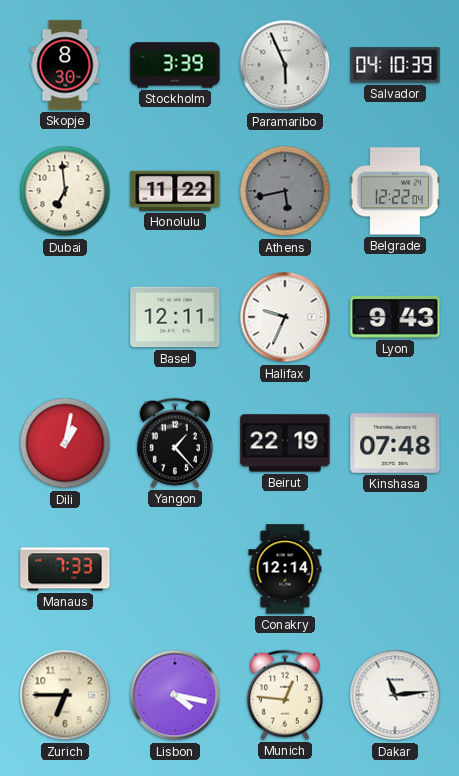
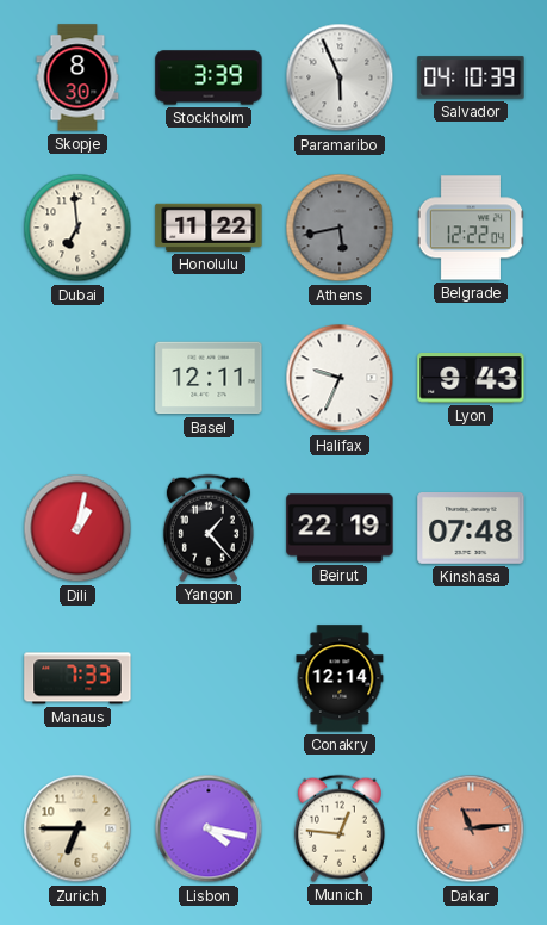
Dakar dial: white -> salmon (471, 828)
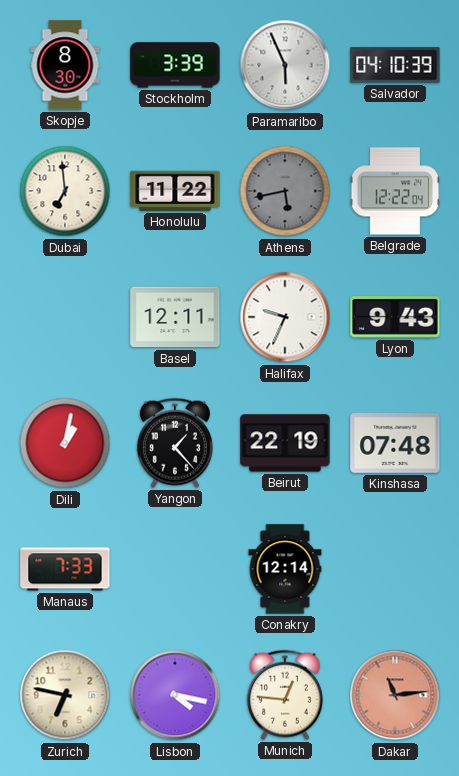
Zurich: 6:45 -> 6:47 (65, 695)
